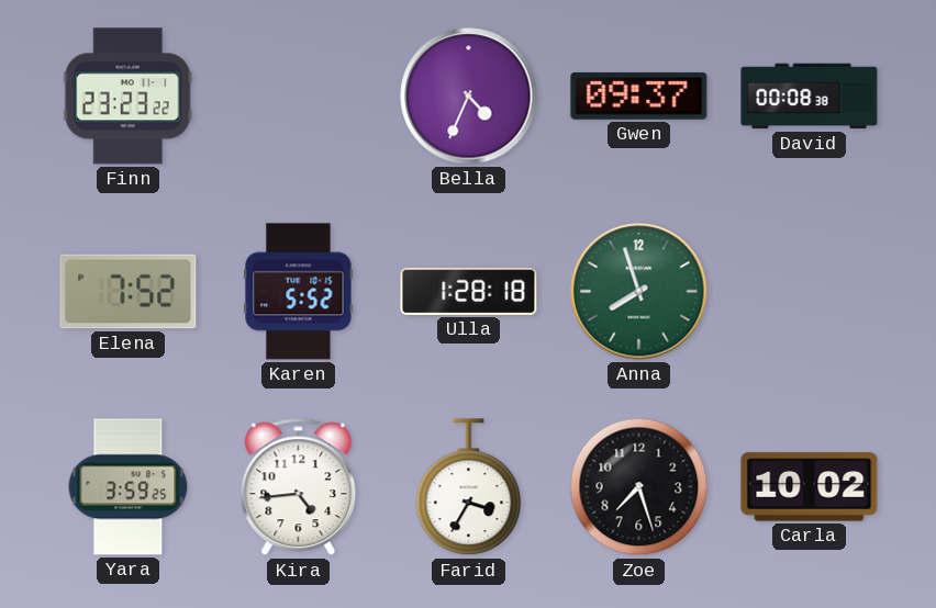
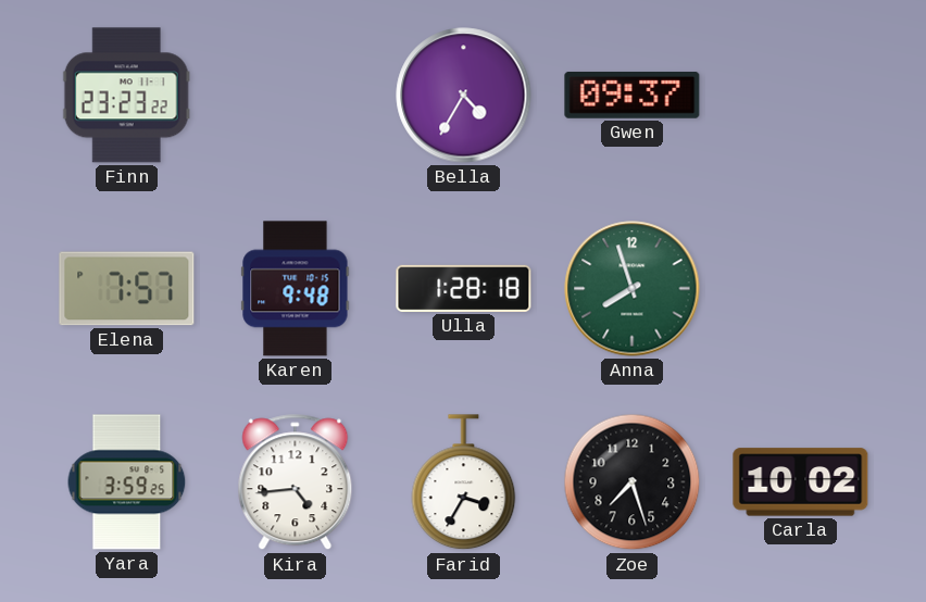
Bella: 4:34 -> 4:35 (464, 96)
David: 00:08 -> none (810, 97)
Elena: 7:52 -> 7:57 (127, 289)
Karen: 5:52 -> 9:48 (296, 289)
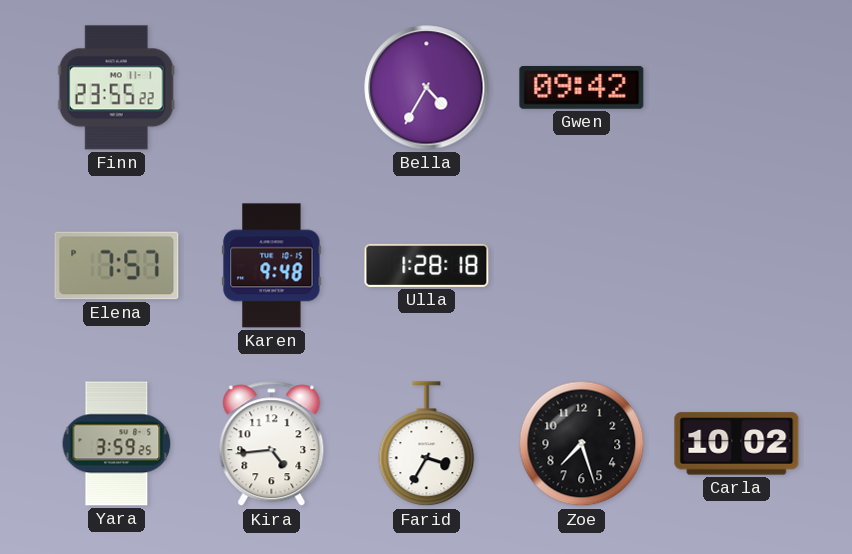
Finn: 23:23 -> 23:55 (116, 88)
Gwen: 09:37 -> 09:42 (582, 87)
Anna: 7:57 -> none (633, 289)
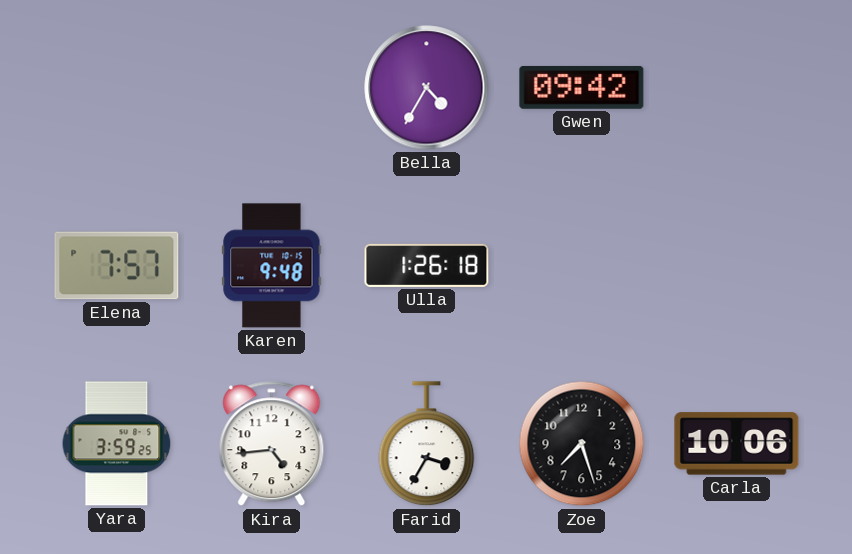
Finn: 23:55 -> none (116, 88)
Ulla: 1:28 -> 1:26 (427, 265)
Carla: 10:02 -> 10:06 (737, 444)
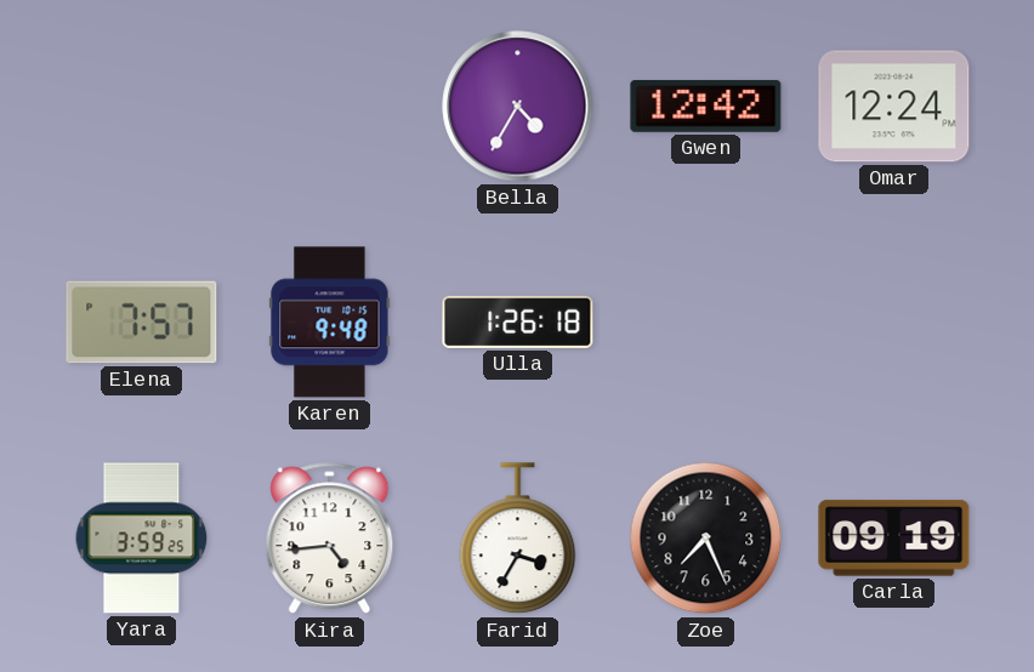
Gwen: 09:42 -> 12:42 (706, 106)
Omar: none -> 12:24 (894, 107)
Zoe: 7:27 -> 7:26 (706, 539)
Carla: 10:06 -> 09:19 (894, 539)
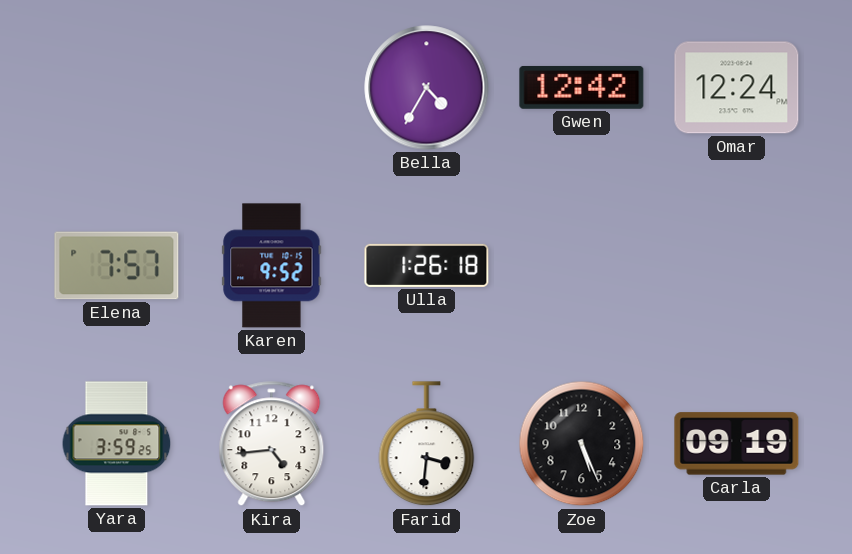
Karen: 9:48 -> 9:52 (272, 266)
Farid: 3:35 -> 3:31 (427, 444)
Zoe: 7:26 -> 5:26 (582, 444)
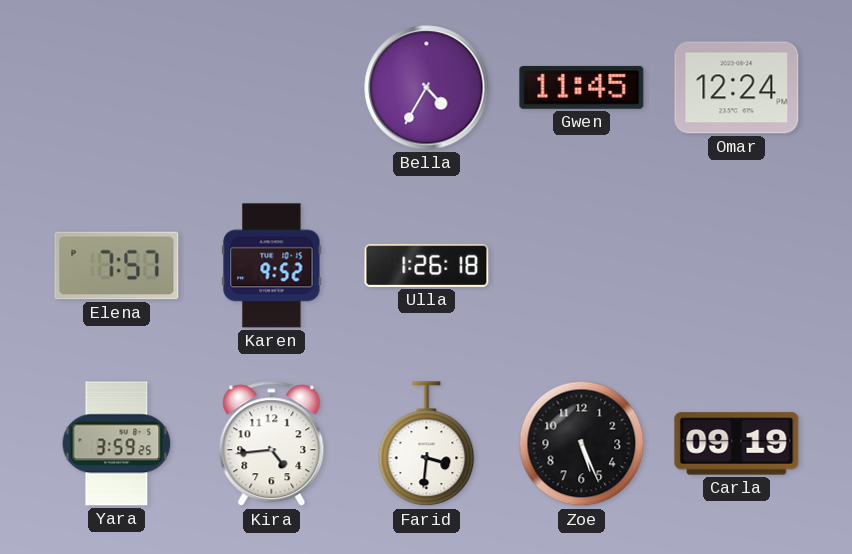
Gwen: 12:42 -> 11:45 (582, 87)
